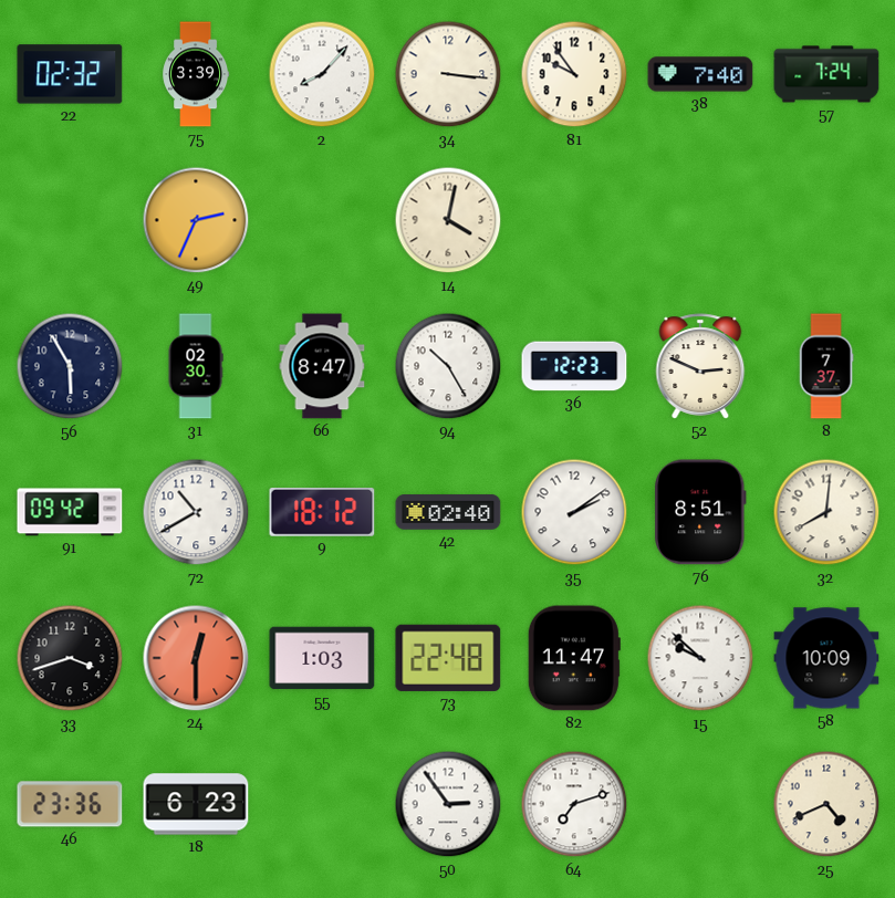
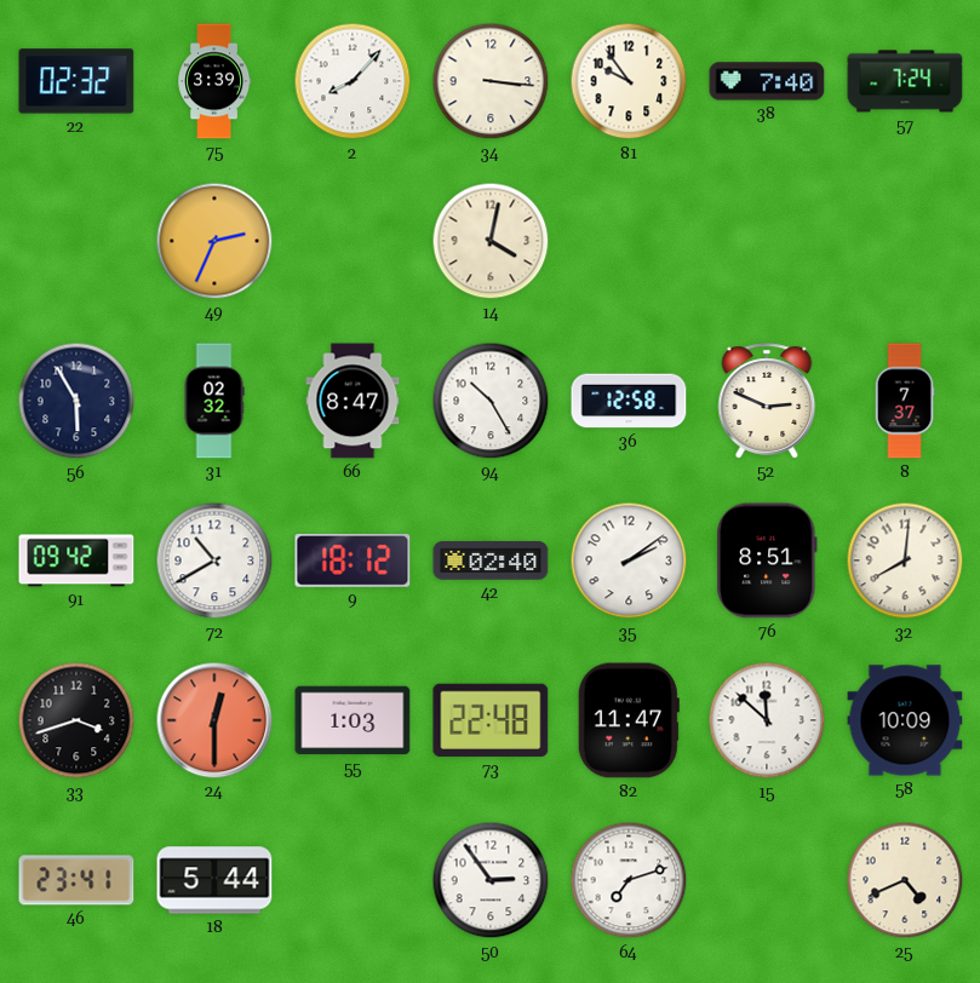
31: 02:30 -> 02:32 (214, 401)
36: 12:23 -> 12:58 (629, 401)
15: 9:52 -> 11:52 (767, 720)
46: 23:36 -> 23:41 (76, 880)
18: 6:23 -> 5:44 (214, 880)
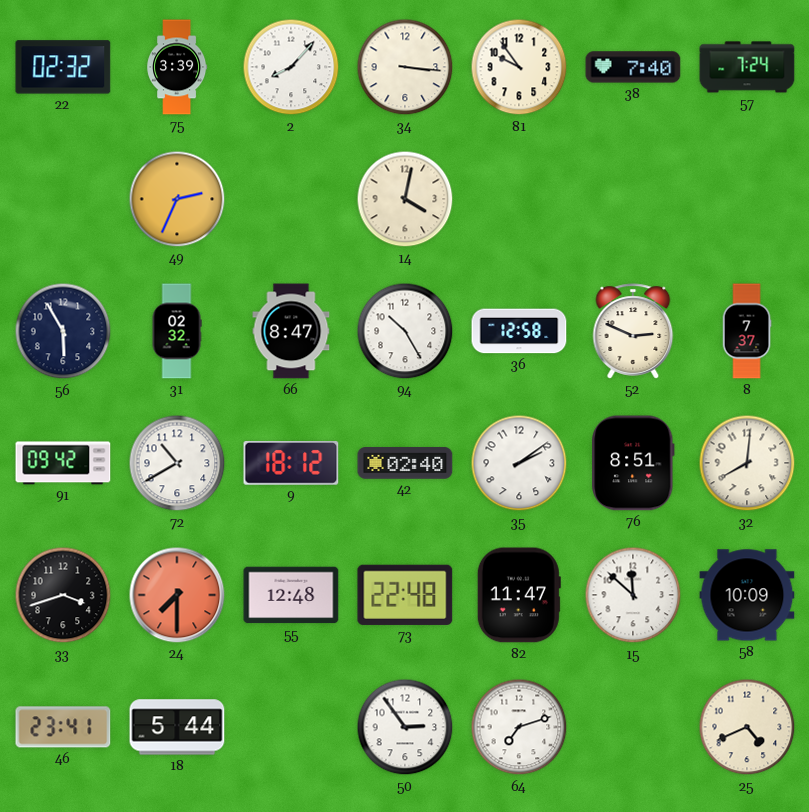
24: 12:30 -> 7:30 (177, 595)
55: 1:03 -> 12:48 (291, 595)
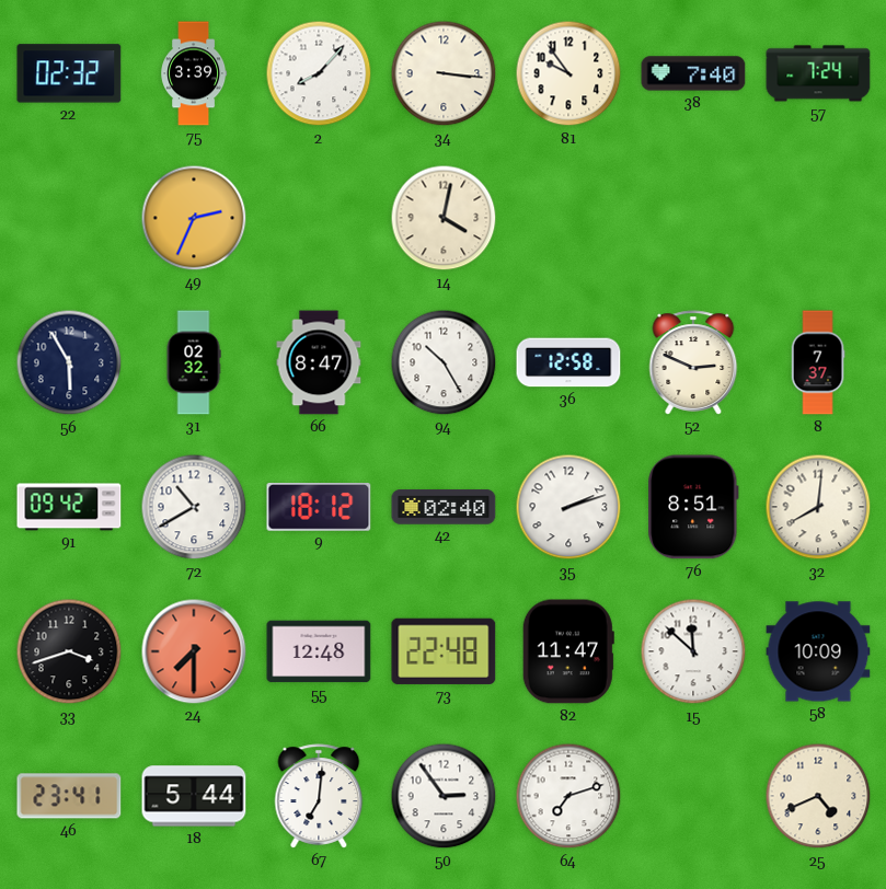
35: 2:09 -> 2:12 (568, 507)
67: none -> 7:01 (319, 796)
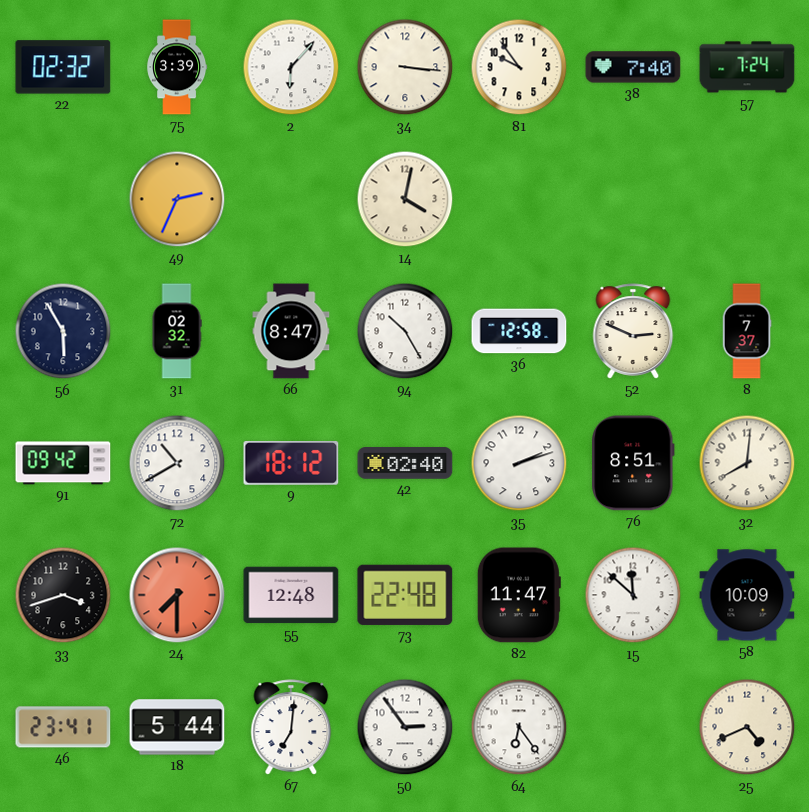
2: 8:07 -> 6:07 (291, 67)
64: 7:12 -> 6:24 (519, 727)
